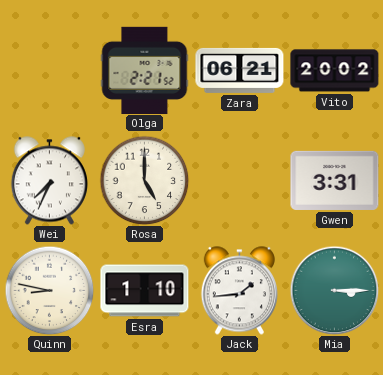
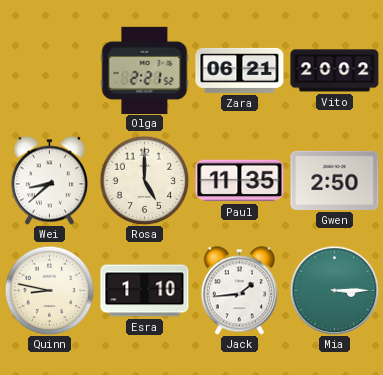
Wei: 7:34 -> 8:38 (49, 181)
Paul: none -> 11:35 (240, 181)
Gwen: 3:31 -> 2:50 (335, 180)
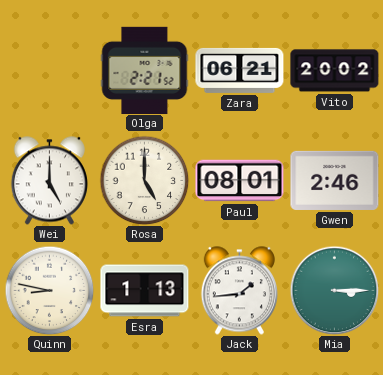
Wei: 8:38 -> 5:00 (49, 181)
Paul: 11:35 -> 08:01 (240, 181)
Gwen: 2:50 -> 2:46 (335, 180)
Esra: 1:10 -> 1:13 (145, 291)
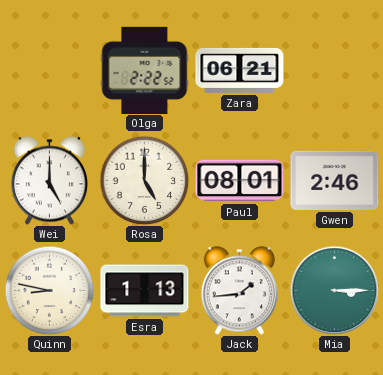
Olga: 2:21 -> 2:22 (145, 70)
Vito: 20:02 -> none (335, 71)
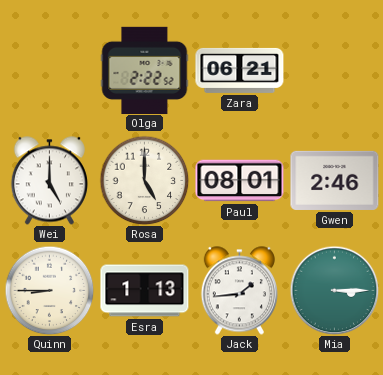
Quinn: 8:47 -> 8:45 (49, 290)
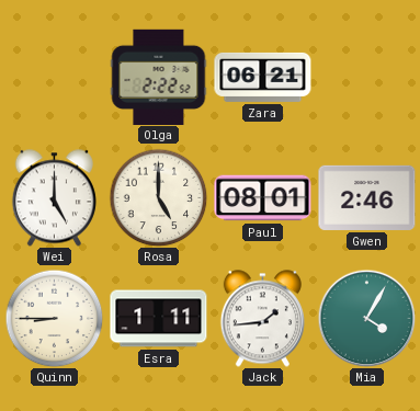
Esra: 1:13 -> 1:11 (159, 319)
Mia: 3:15 -> 4:05 (366, 318)
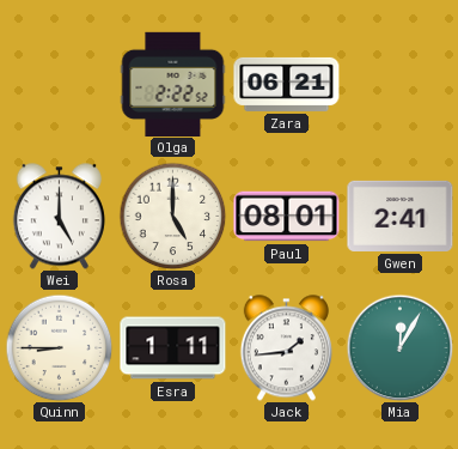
Gwen: 2:46 -> 2:41 (401, 216)
Mia: 4:05 -> 12:05 (399, 347)
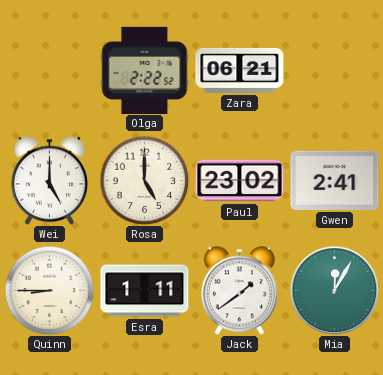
Paul: 08:01 -> 23:02 (240, 181)
Jack: 1:44 -> 1:39 (239, 291)
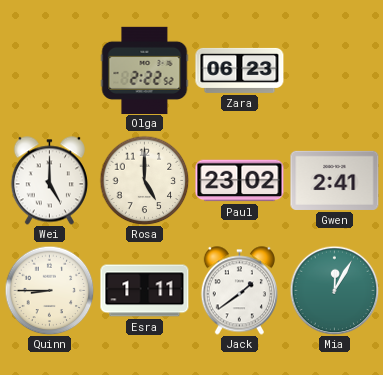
Zara: 06:21 -> 06:23 (240, 70)
